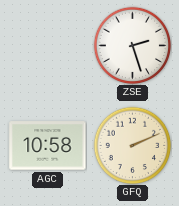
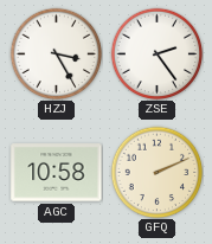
HZJ: none -> 3:25 (56, 53)
ZSE: 2:27 -> 2:24 (156, 53)
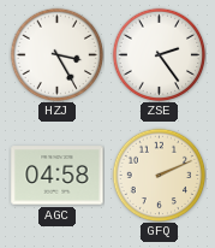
AGC: 10:58 -> 04:58 (58, 176)
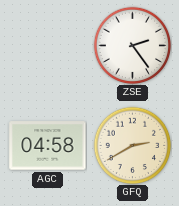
HZJ: 3:25 -> none (56, 54)
GFQ: 2:11 -> 2:40 (132, 145)
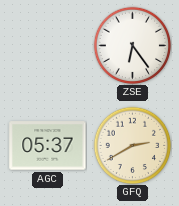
ZSE: 2:24 -> 6:24 (132, 45)
AGC: 04:58 -> 05:37 (48, 146)
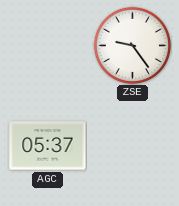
ZSE: 6:24 -> 9:24 (132, 45)
GFQ: 2:40 -> none (132, 145)
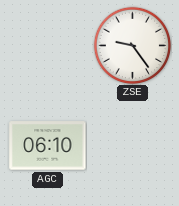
AGC: 05:37 -> 06:10 (48, 146)
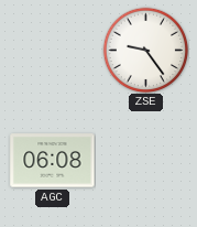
AGC: 06:10 -> 06:08 (53, 161)
